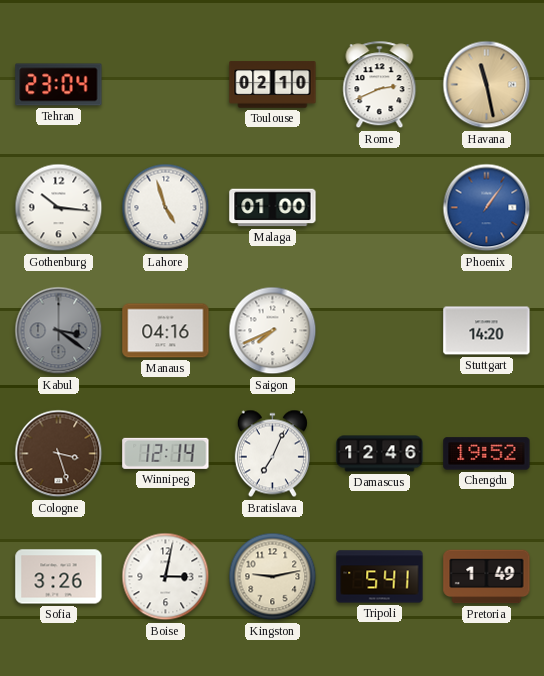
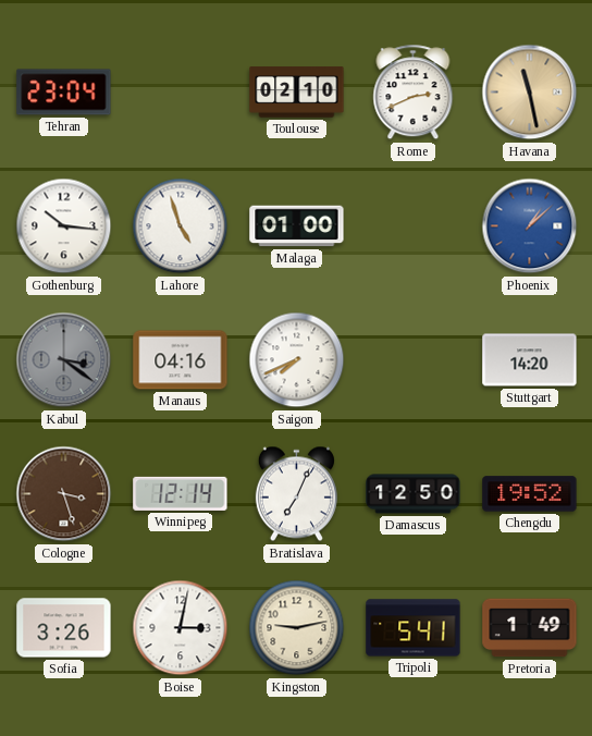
Phoenix: 1:06 -> 1:08 (530, 226)
Damascus: 12:46 -> 12:50 (414, 494)
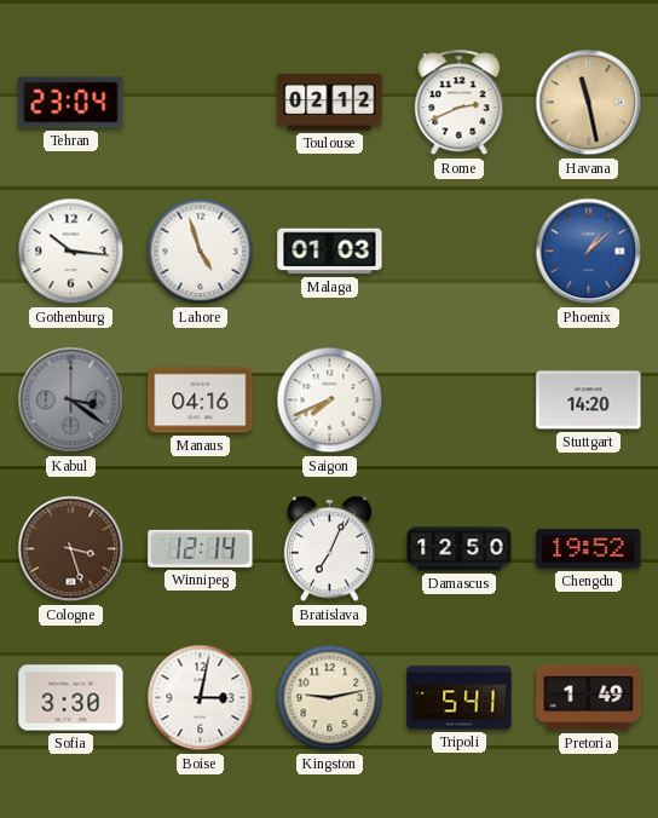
Toulouse: 02:10 -> 02:12 (330, 103)
Malaga: 01:00 -> 01:03 (330, 252)
Sofia: 3:26 -> 3:30 (71, 698)
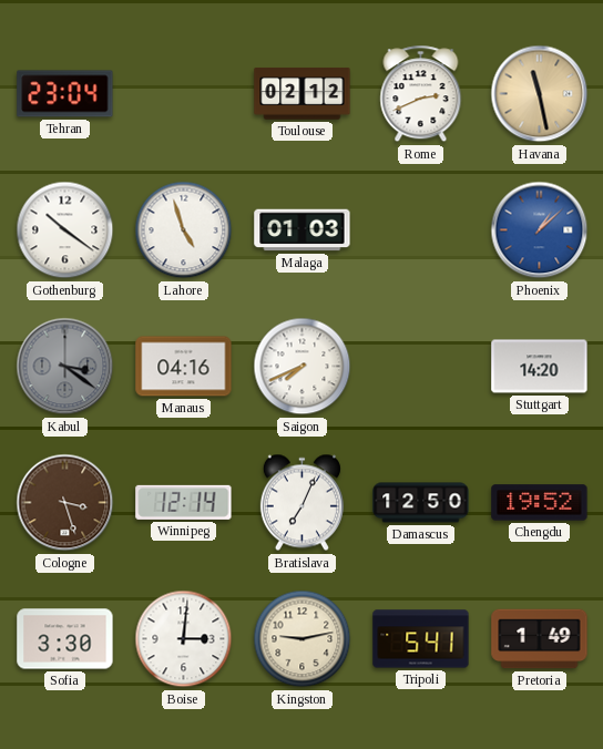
Gothenburg: 10:16 -> 10:21 (65, 230)
Boise: 3:02 -> 3:01 (184, 639)
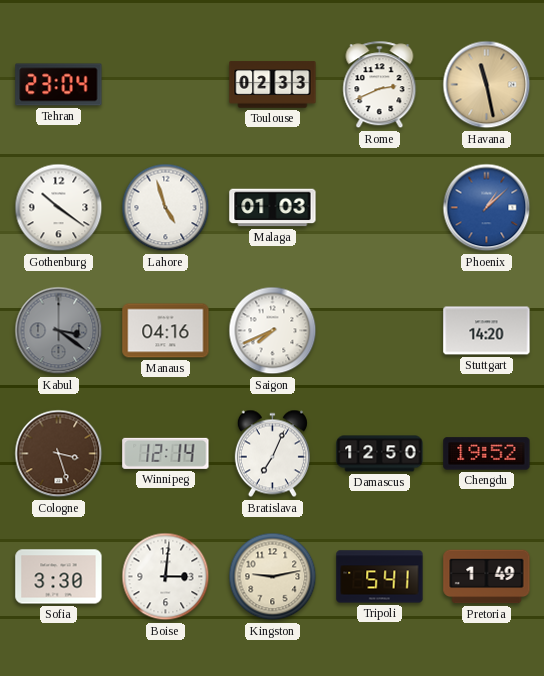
Toulouse: 02:12 -> 02:33 (273, 85)
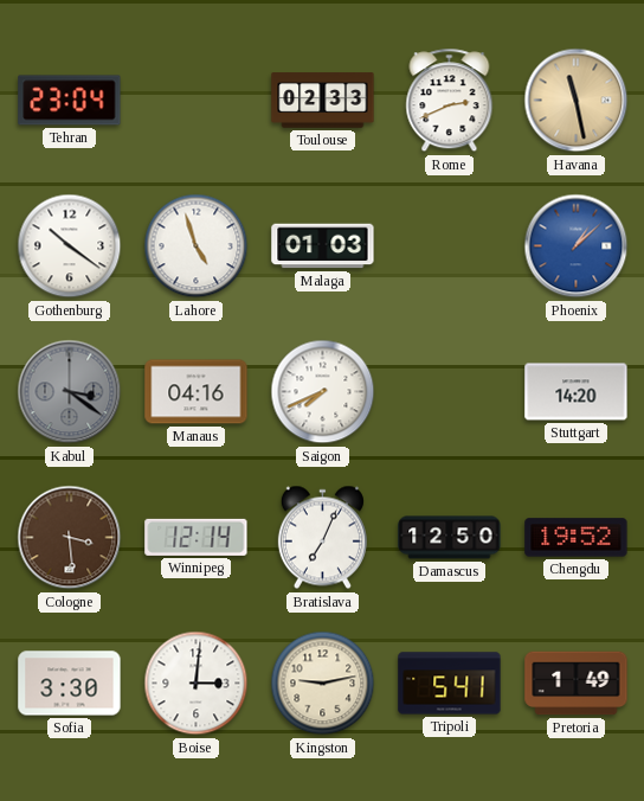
Cologne: 3:27 -> 3:29 (70, 538)
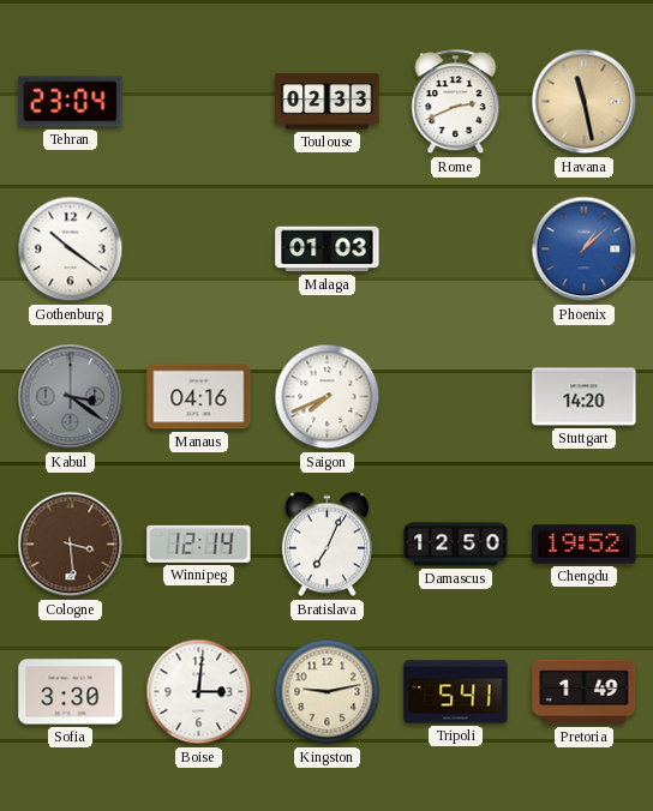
Lahore: 4:57 -> none (197, 246)
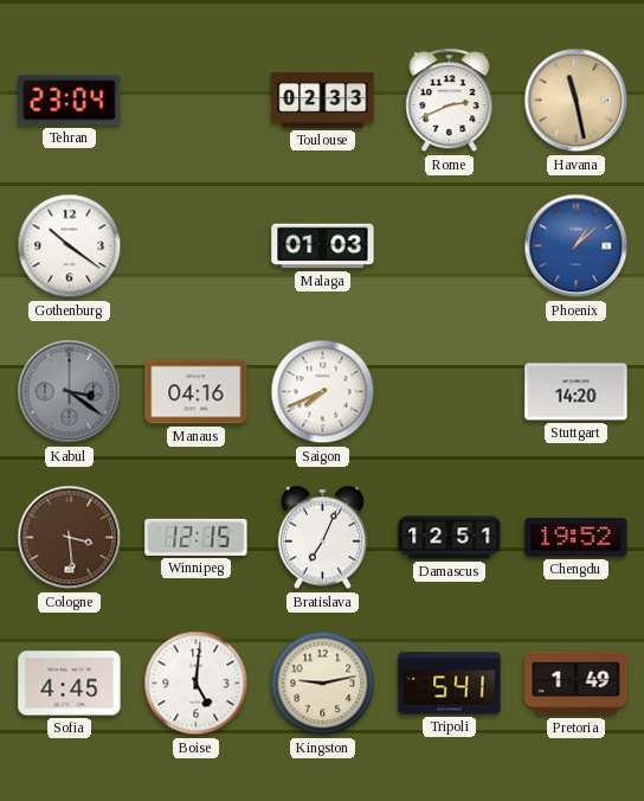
Winnipeg: 12:14 -> 12:15 (197, 537)
Damascus: 12:50 -> 12:51 (450, 538)
Sofia: 3:30 -> 4:45 (70, 684)
Boise: 3:01 -> 5:01 (197, 684)
